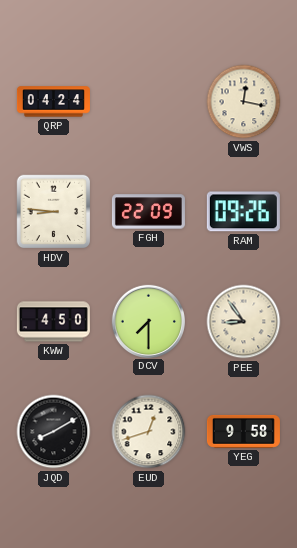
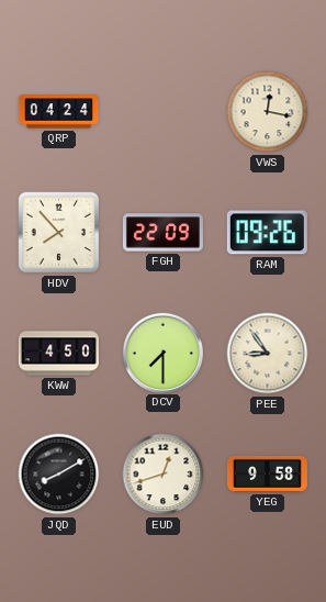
HDV: 8:46 -> 7:53 (59, 233)
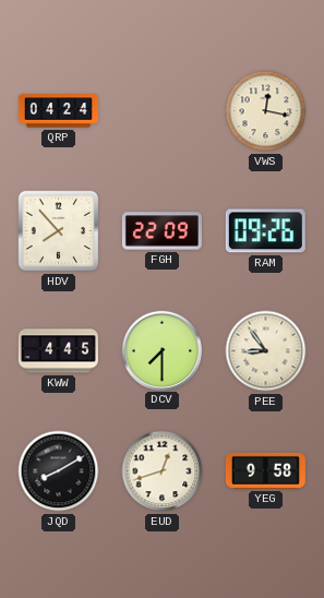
KWW: 4:50 -> 4:45 (58, 351)
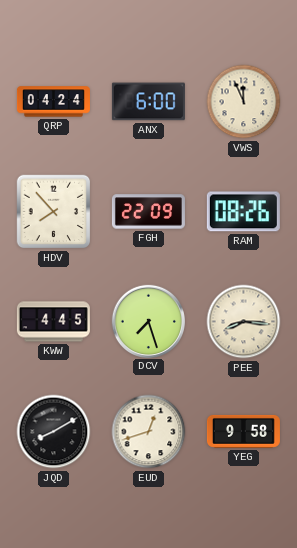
ANX: none -> 6:00 (148, 102)
VWS: 12:17 -> 11:56 (244, 102)
RAM: 09:26 -> 08:26 (243, 212)
DCV: 7:30 -> 7:27 (148, 321)
PEE: 8:54 -> 8:16 (244, 322)
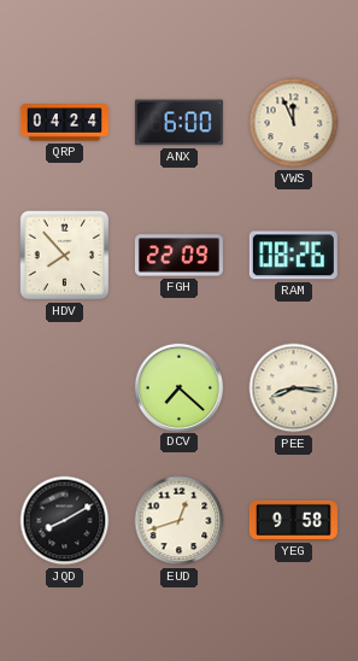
KWW: 4:45 -> none (53, 322)
DCV: 7:27 -> 7:22 (178, 387)
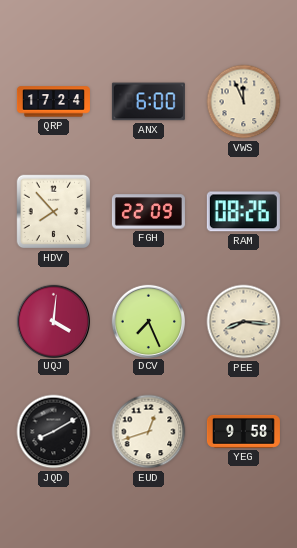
QRP: 04:24 -> 17:24 (53, 102)
UQJ: none -> 4:01 (53, 321)
DCV: 7:22 -> 7:26 (148, 321)
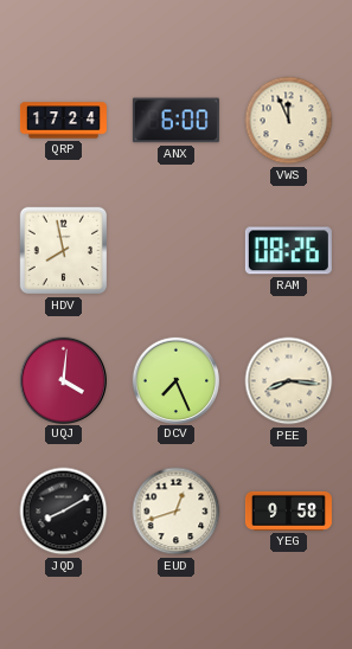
HDV: 7:53 -> 7:58 (64, 251)
FGH: 22:09 -> none (148, 212)
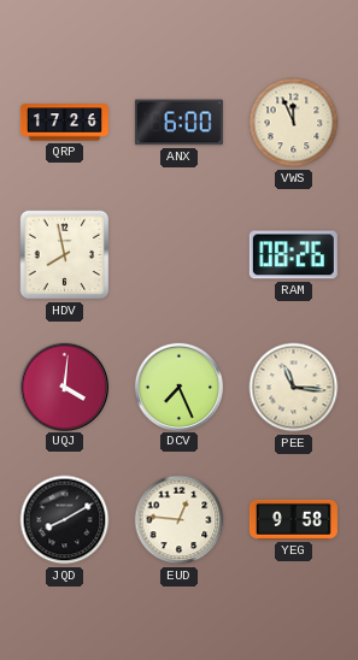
QRP: 17:24 -> 17:26 (64, 123)
PEE: 8:16 -> 11:16 (294, 388)
EUD: 12:42 -> 12:46 (180, 520)
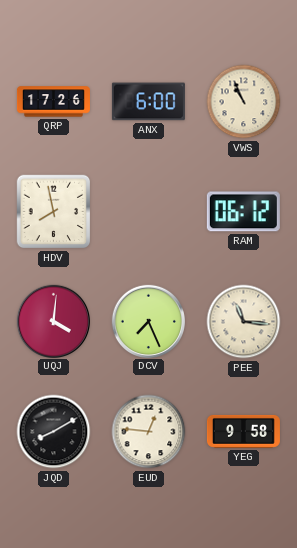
VWS: 11:56 -> 10:56 (244, 102)
RAM: 08:26 -> 06:12 (243, 212)
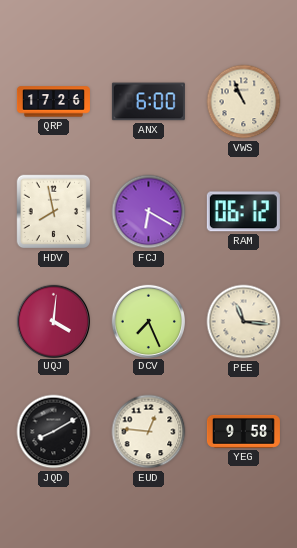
FCJ: none -> 6:20 (149, 212)
